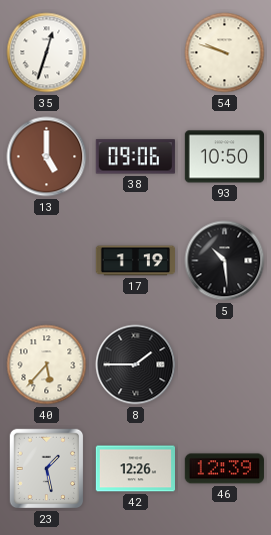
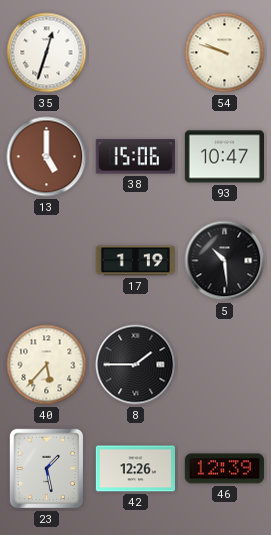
38: 09:06 -> 15:06 (135, 157)
93: 10:50 -> 10:47 (224, 157)
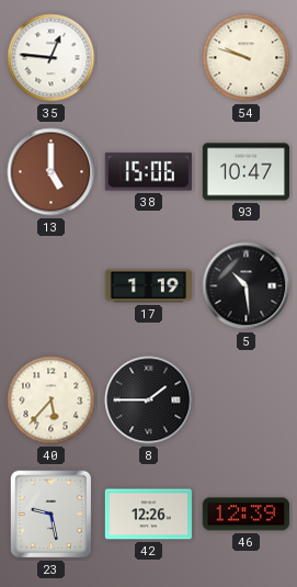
35: 12:33 -> 12:46 (52, 58)
23: 1:28 -> 9:28 (52, 515)
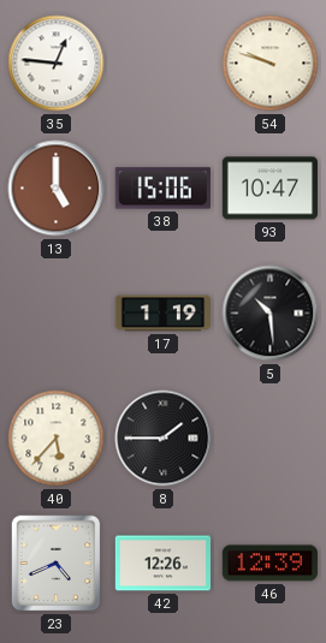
23: 9:28 -> 4:41 (57, 564)
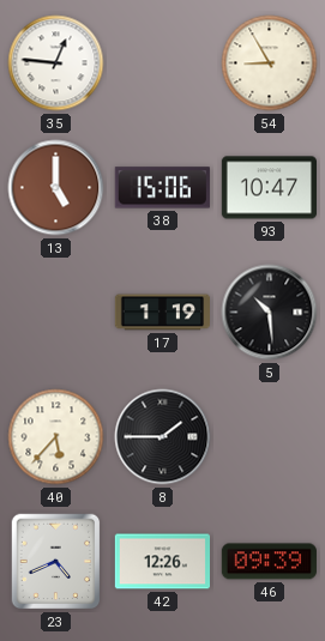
54: 9:48 -> 8:55 (270, 64)
46: 12:39 -> 09:39 (269, 562)
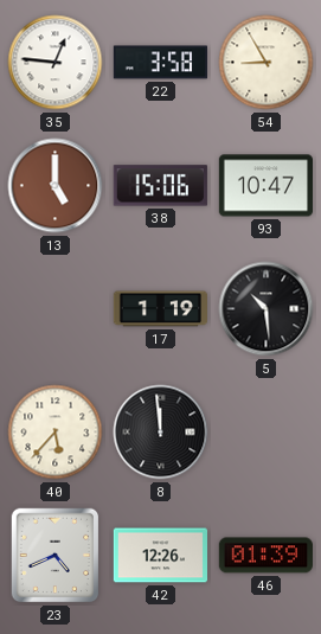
22: none -> 3:58 (160, 63)
8: 1:45 -> 11:59 (161, 433)
46: 09:39 -> 01:39 (265, 556)
